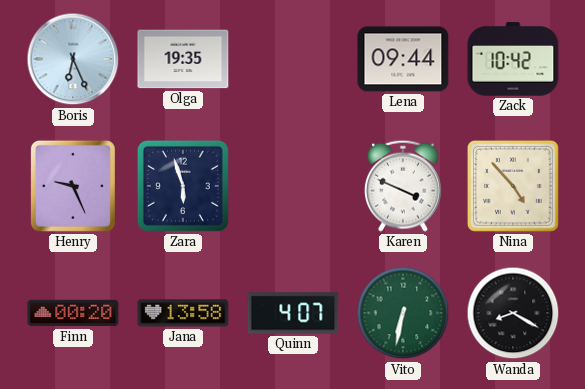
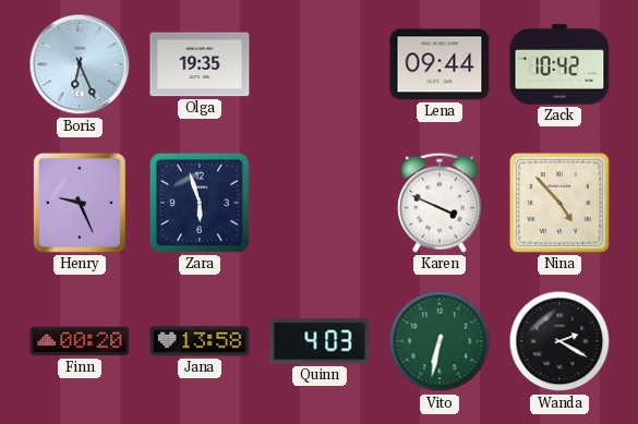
Quinn: 4:07 -> 4:03 (320, 341)
Wanda: 8:20 -> 2:20 (559, 341)
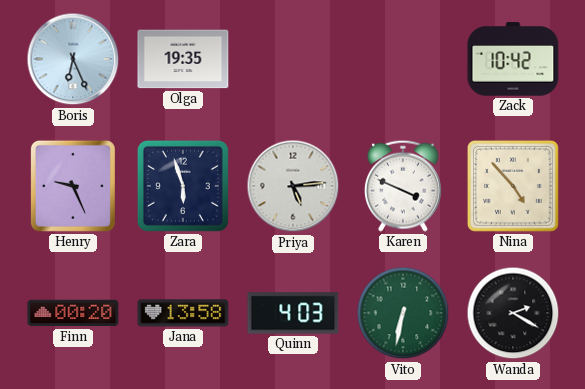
Lena: 09:44 -> none (440, 64)
Priya: none -> 5:14 (293, 186)
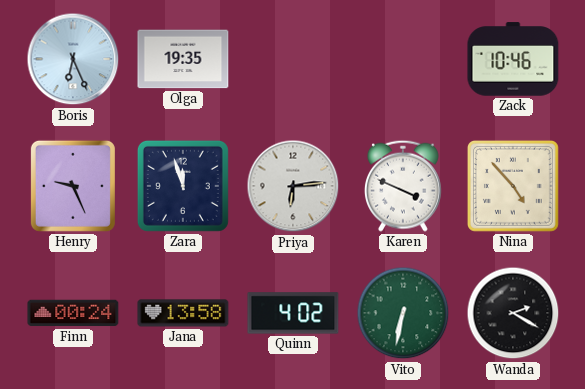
Zack: 10:42 -> 10:46 (513, 59)
Zara: 5:57 -> 11:57 (183, 186)
Priya: 5:14 -> 6:14 (293, 186)
Finn: 00:20 -> 00:24 (73, 313)
Quinn: 4:03 -> 4:02 (293, 313)
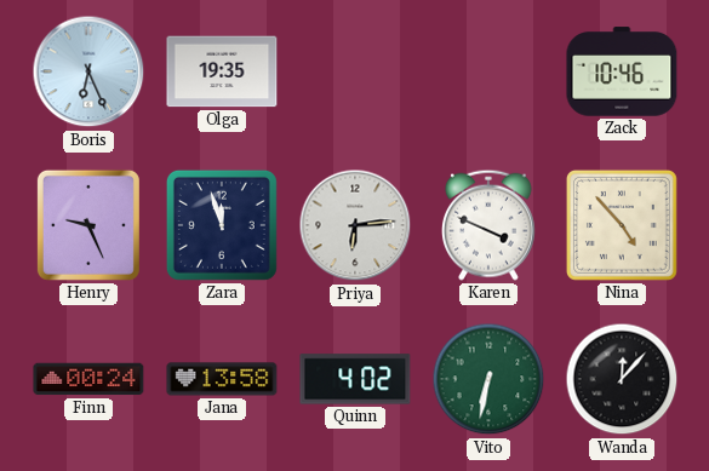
Wanda: 2:20 -> 12:07 (622, 379)
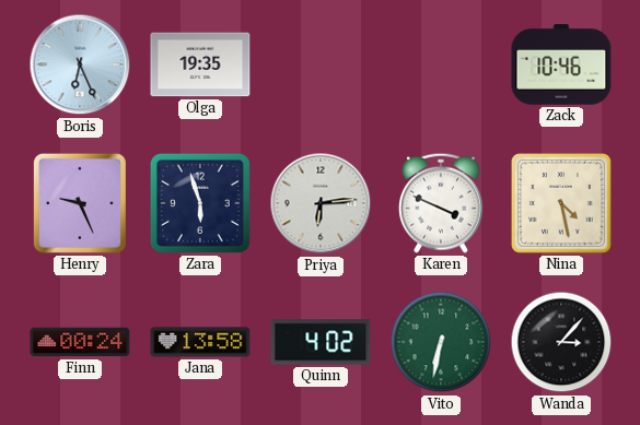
Zara: 11:57 -> 5:57 (200, 203)
Nina: 4:53 -> 4:28 (561, 203)
Wanda: 12:07 -> 3:07 (561, 342)
